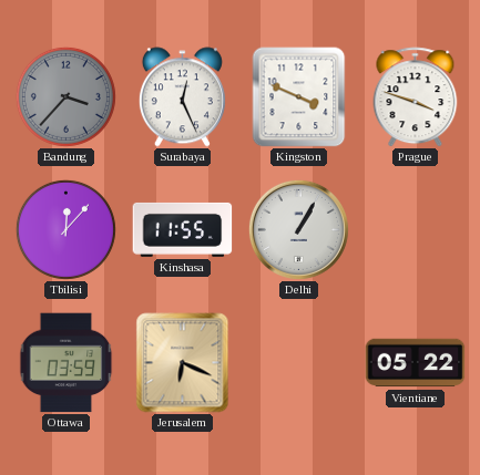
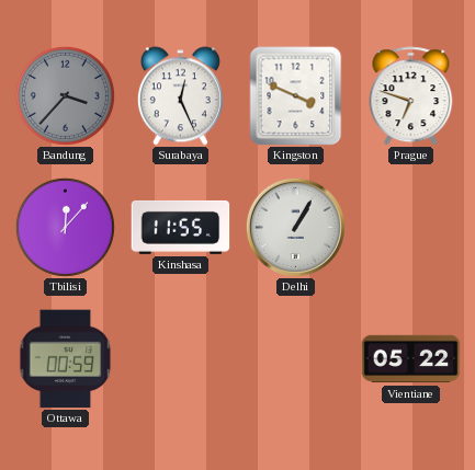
Prague: 3:48 -> 6:48 (411, 96)
Ottawa: 03:59 -> 00:59 (66, 359)
Jerusalem: 6:19 -> none (183, 363)
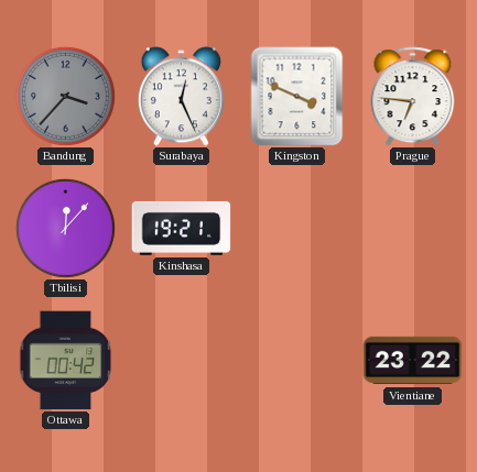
Prague: 6:48 -> 6:46 (413, 97)
Kinshasa: 11:55 -> 19:21 (182, 228)
Delhi: 1:05 -> none (295, 227)
Ottawa: 00:59 -> 00:42 (66, 361)
Vientiane: 05:22 -> 23:22 (413, 361)
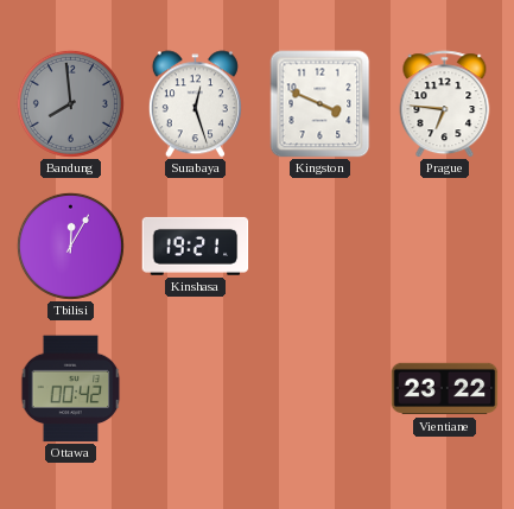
Bandung: 3:37 -> 7:59 (70, 103)
Surabaya: 12:26 -> 12:27 (195, 104)
Tbilisi: 12:07 -> 12:05 (70, 246)
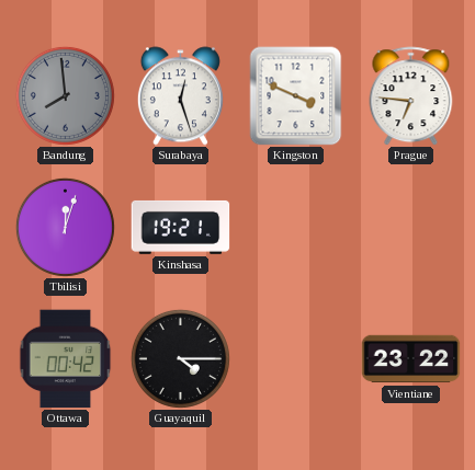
Tbilisi: 12:05 -> 12:03 (65, 227)
Guayaquil: none -> 4:15 (180, 358)
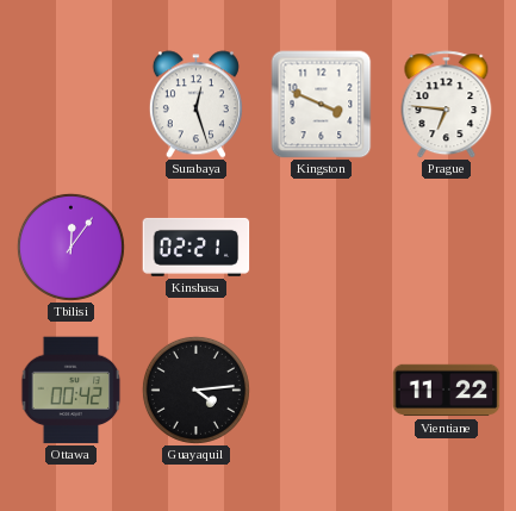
Bandung: 7:59 -> none (65, 95)
Tbilisi: 12:03 -> 12:06 (70, 247)
Kinshasa: 19:21 -> 02:21 (197, 247)
Guayaquil: 4:15 -> 4:14 (195, 390)
Vientiane: 23:22 -> 11:22 (447, 391)
